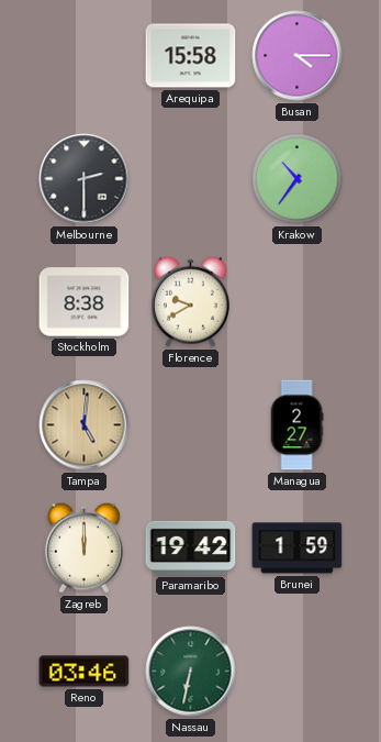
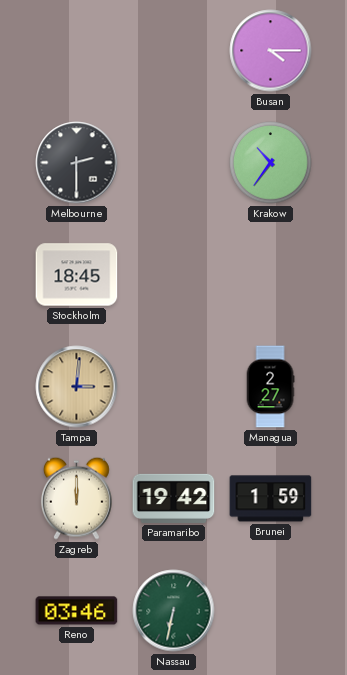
Arequipa: 15:58 -> none (191, 56)
Stockholm: 8:38 -> 18:45 (77, 275)
Florence: 9:40 -> none (190, 301)
Tampa: 5:01 -> 3:01 (77, 387)
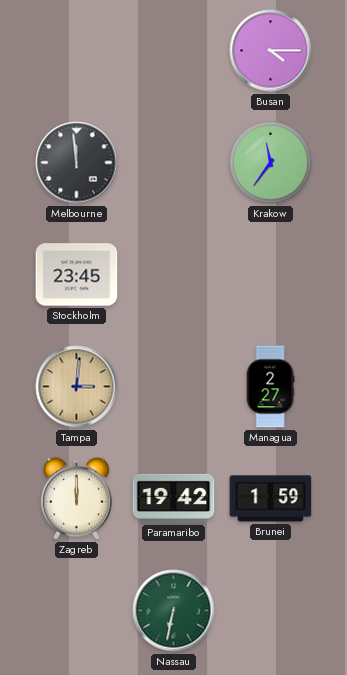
Melbourne: 2:30 -> 11:59 (77, 163)
Krakow: 10:36 -> 11:36 (271, 163)
Stockholm: 18:45 -> 23:45 (77, 275)
Reno: 03:46 -> none (77, 611)
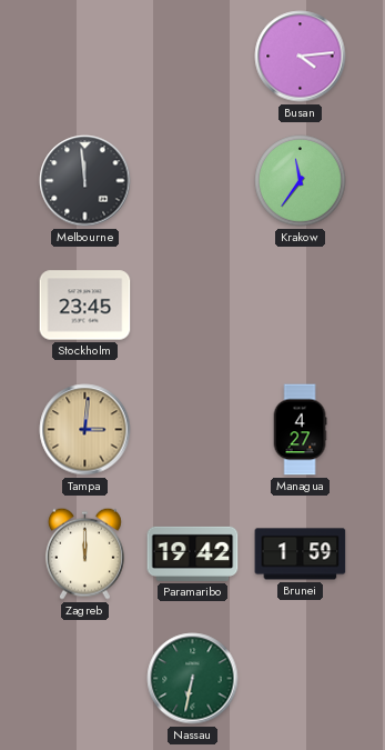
Busan: 4:15 -> 4:14 (301, 57)
Managua: 2:27 -> 4:27 (300, 430)
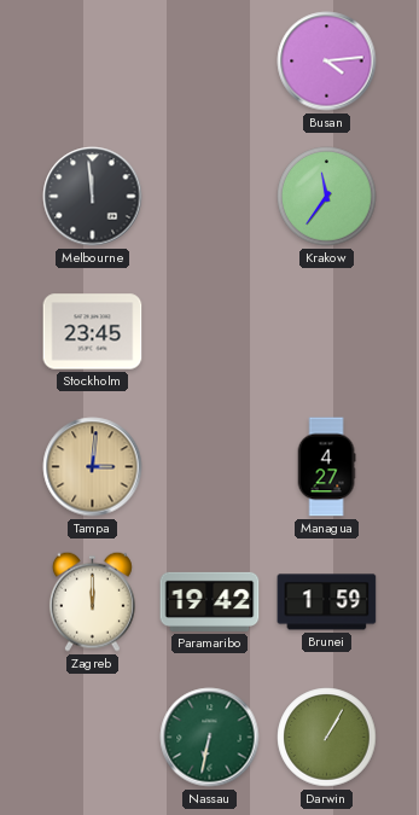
Darwin: none -> 1:05 (327, 738)
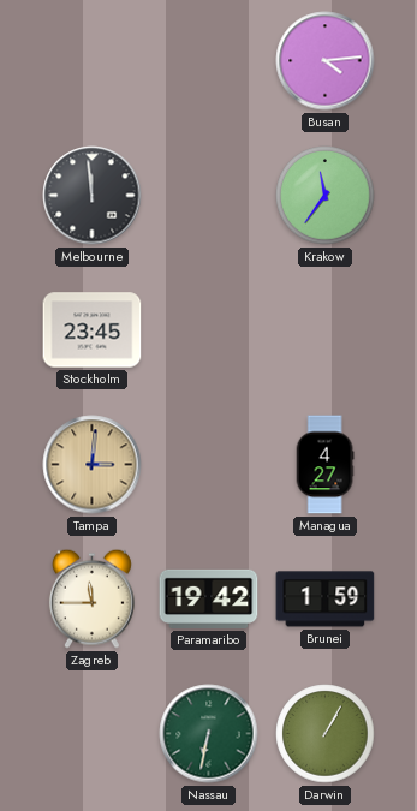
Zagreb: 12:00 -> 11:45 (91, 598)
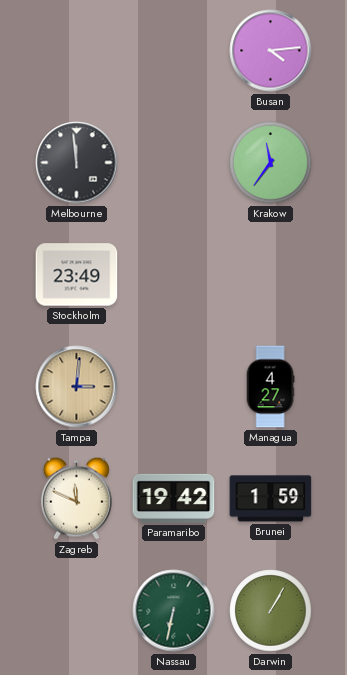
Stockholm: 23:45 -> 23:49 (77, 275)
Zagreb: 11:45 -> 11:49 (76, 498)
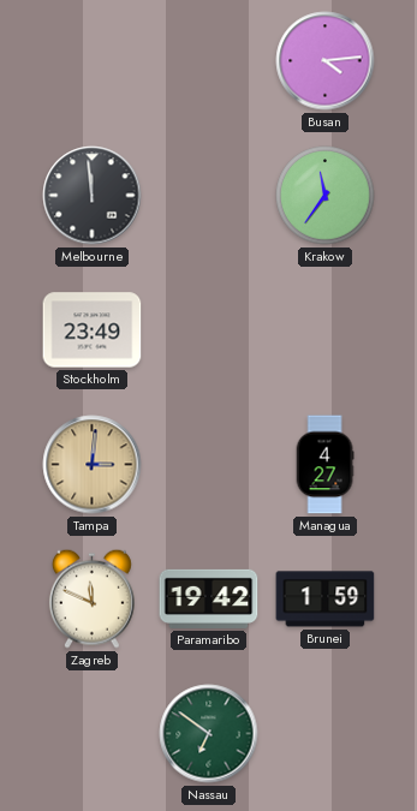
Nassau: 6:32 -> 6:51 (209, 734)
Darwin: 1:05 -> none (271, 611)
